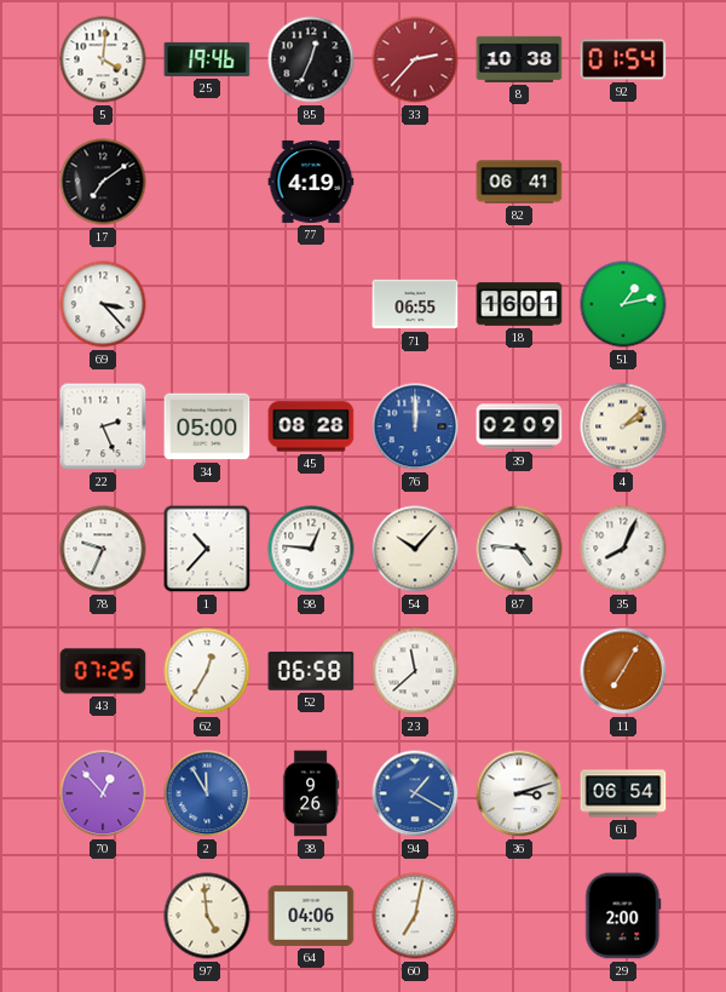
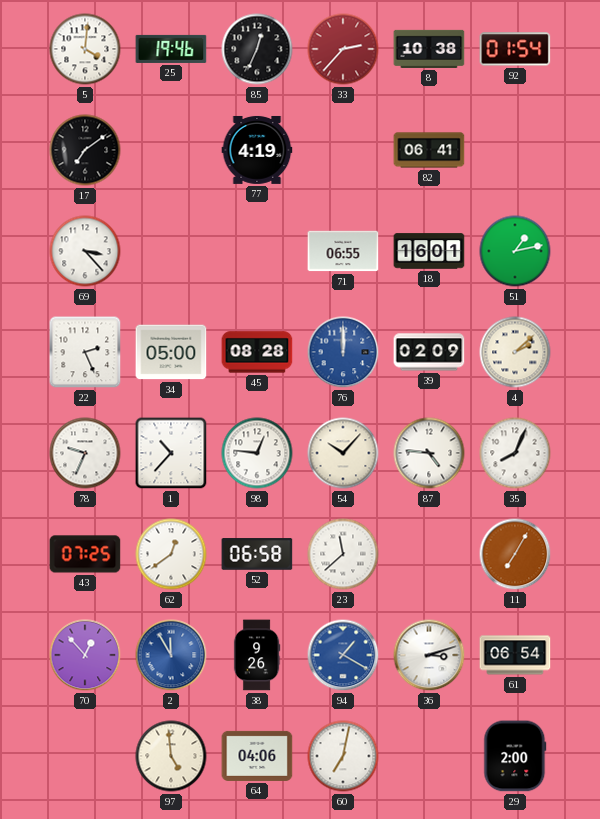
62: 12:35 -> 12:39 (171, 554)
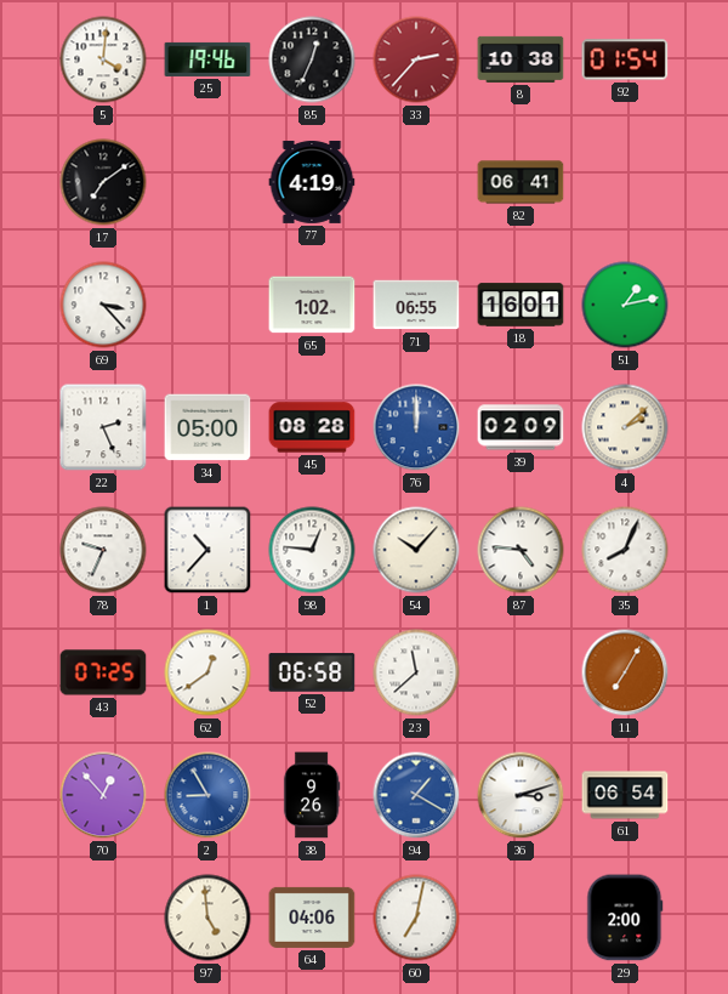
65: none -> 1:02 (312, 305)
2: 11:55 -> 8:55 (207, 795)
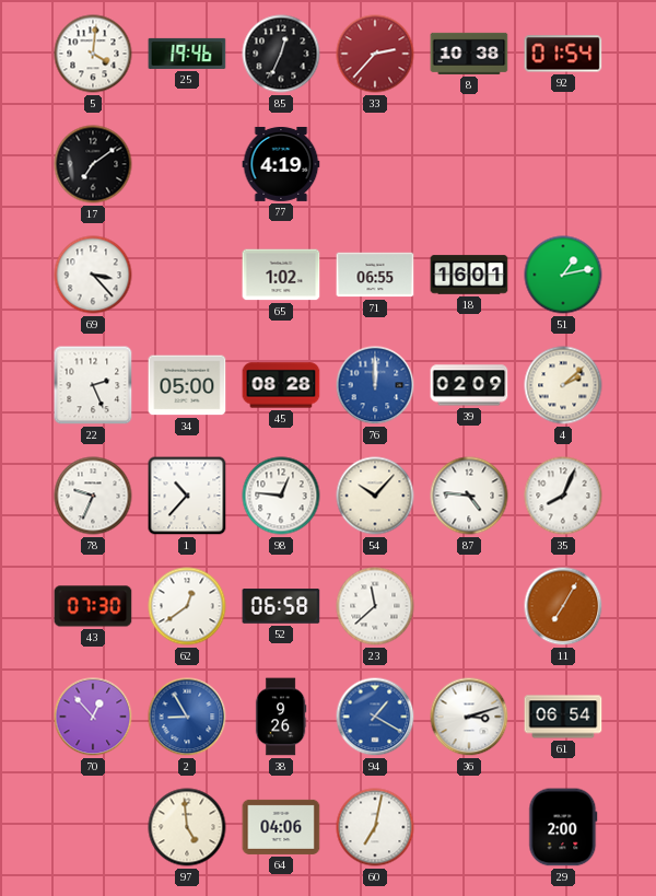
82: 06:41 -> none (521, 182)
43: 07:25 -> 07:30 (93, 606)
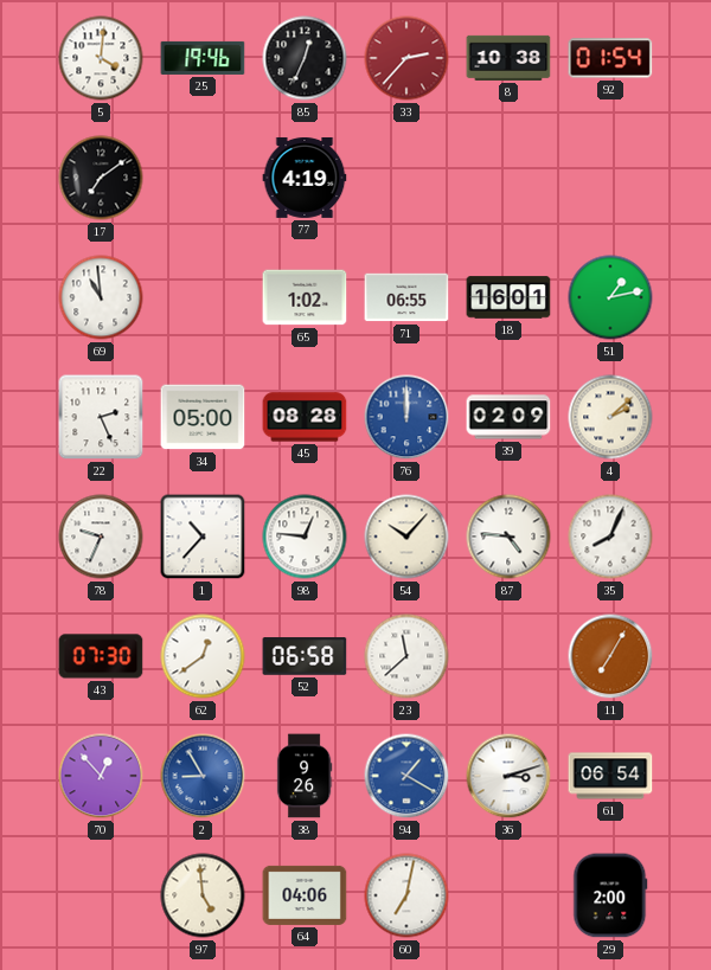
69: 3:23 -> 10:59 (101, 297)
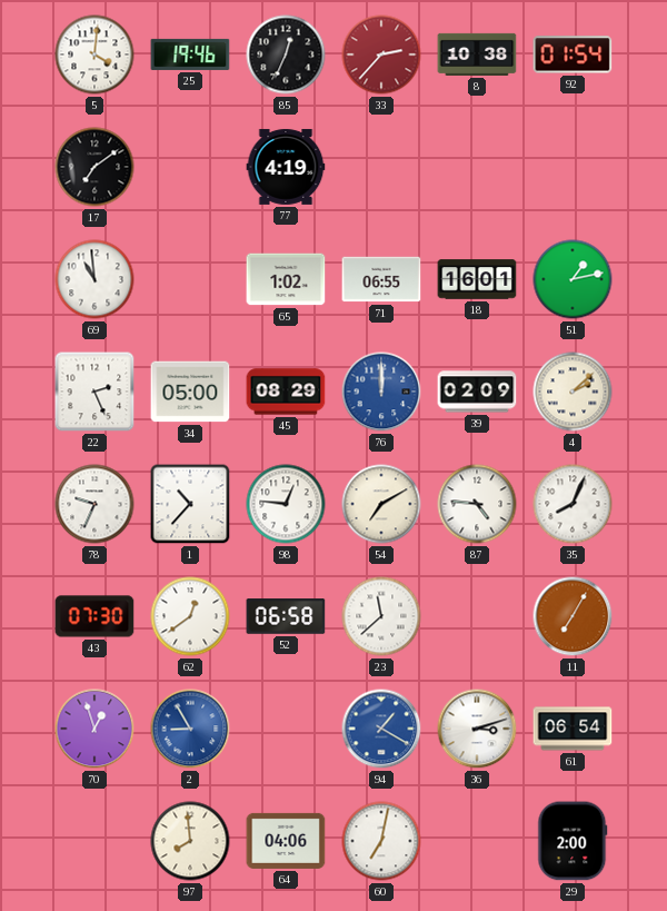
45: 08:28 -> 08:29 (286, 392)
54: 10:07 -> 7:10 (381, 504)
70: 12:53 -> 12:57 (94, 729)
38: 9:26 -> none (305, 776)
97: 4:59 -> 7:59 (190, 841)
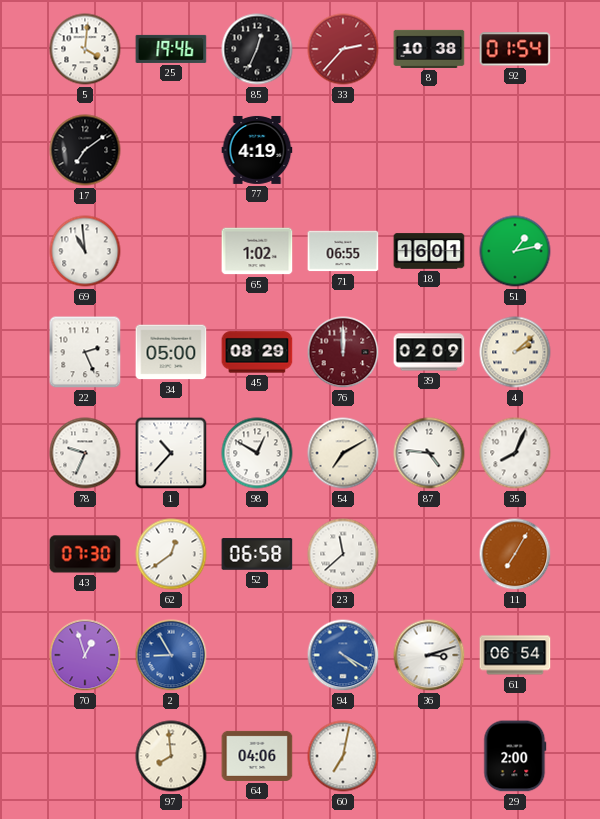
76 dial: blue -> burgundy (343, 352)
98: 12:46 -> 12:50 (257, 453)
94: 1:20 -> 4:20 (343, 655)
